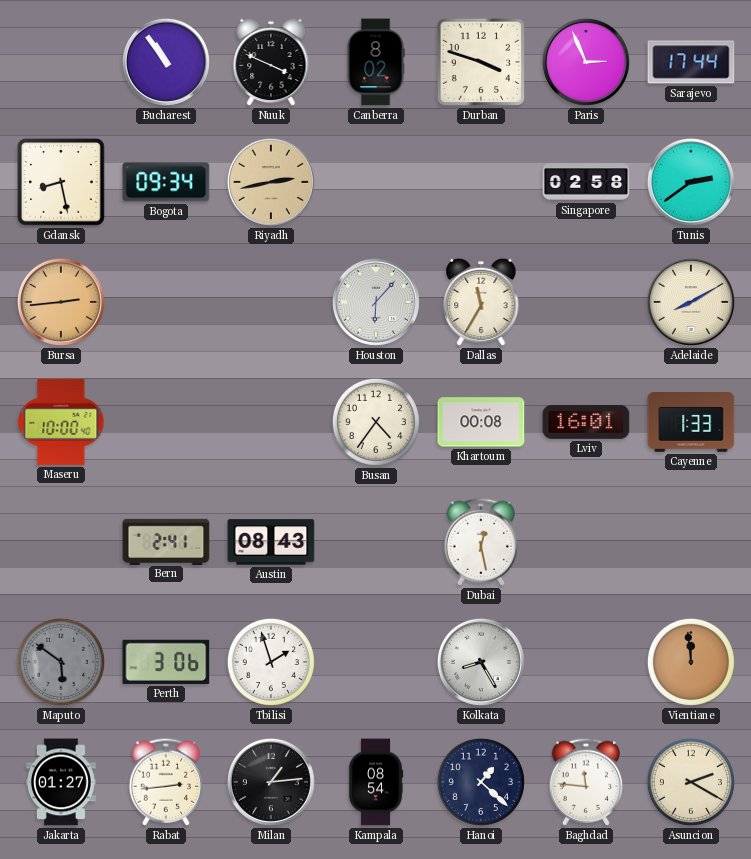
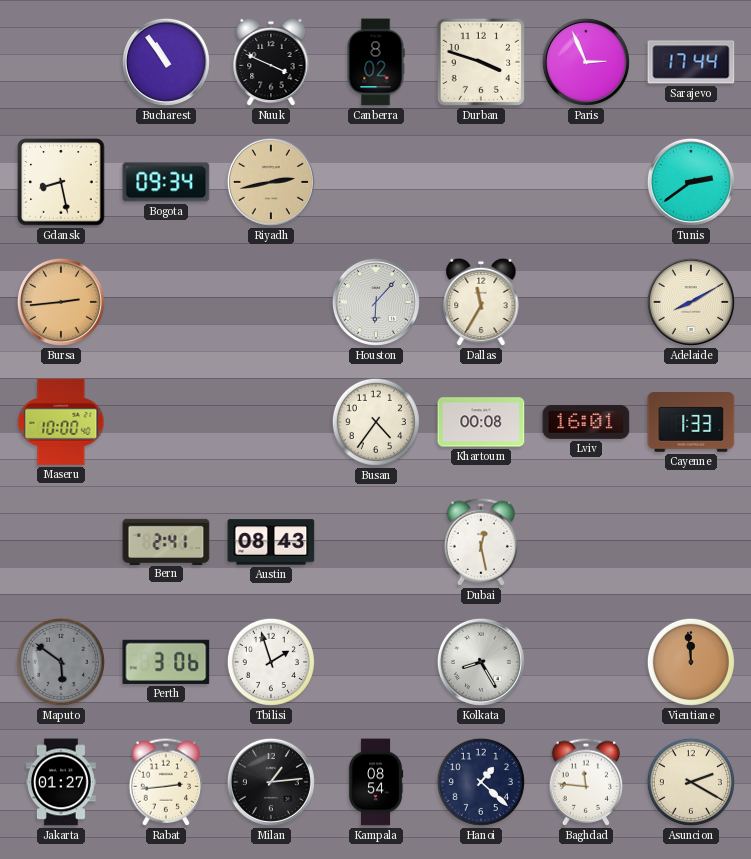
Singapore: 02:58 -> none (586, 182)
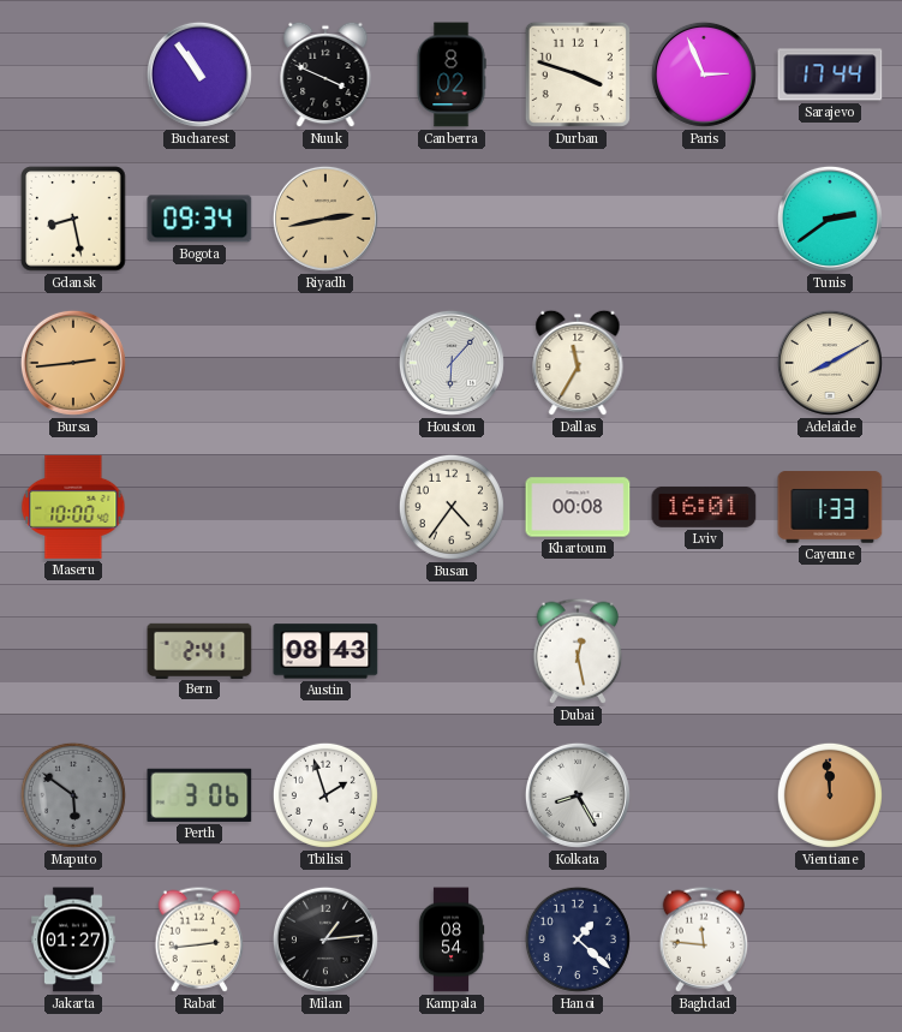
Asuncion: 2:20 -> none (691, 782)
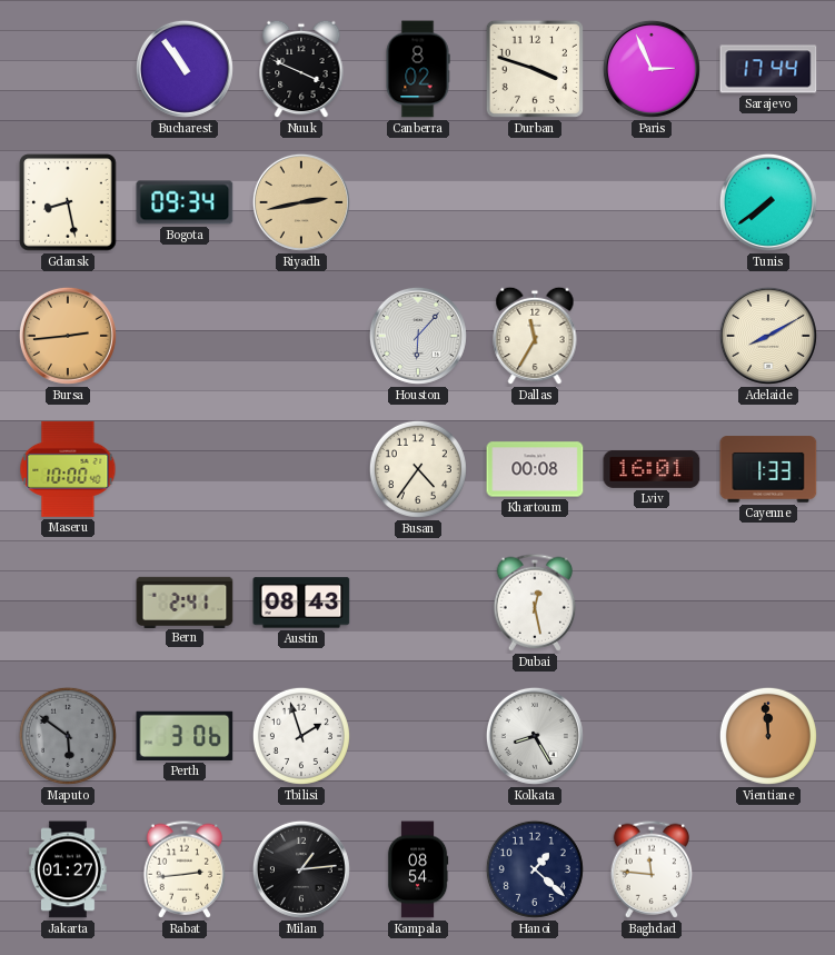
Tunis: 2:39 -> 7:39 (768, 202)
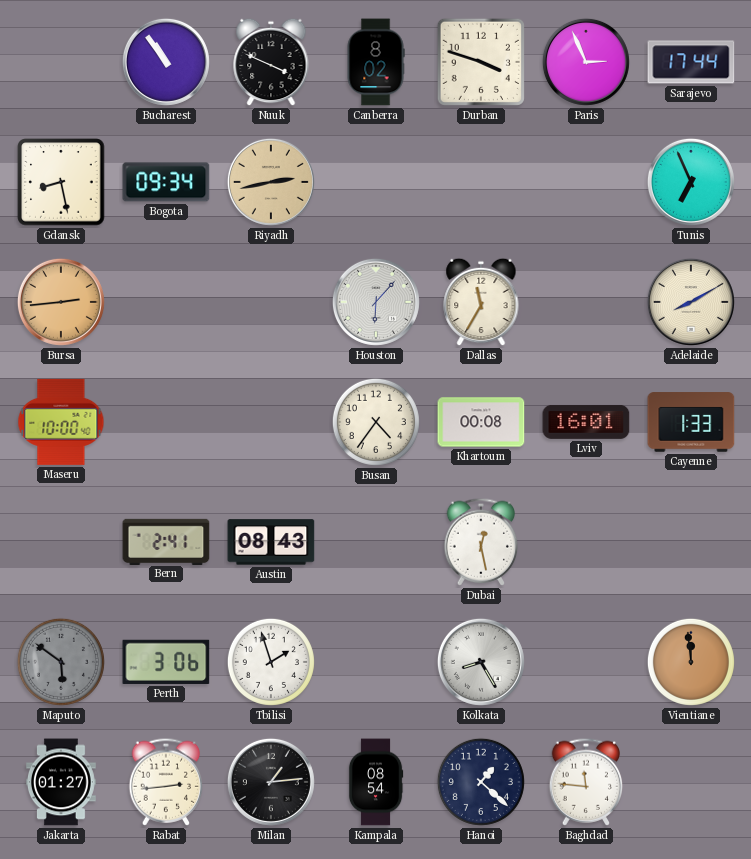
Tunis: 7:39 -> 6:56 (691, 182)
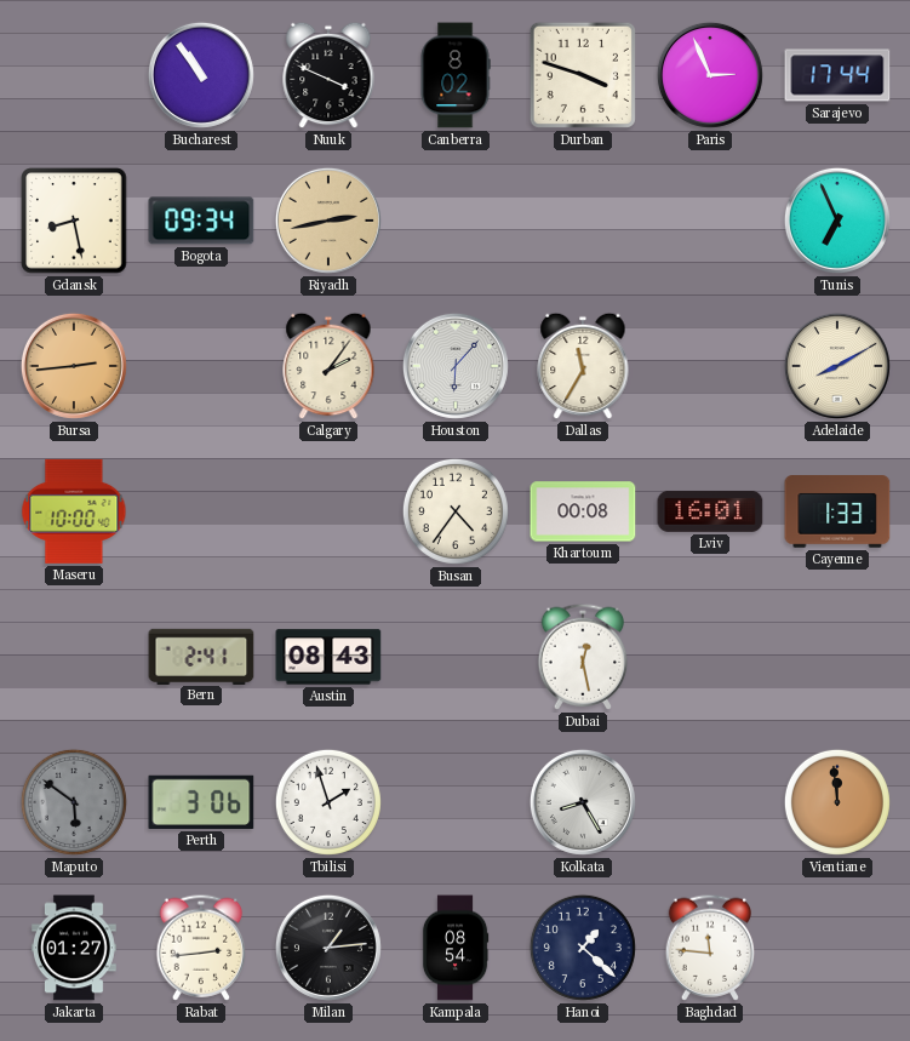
Calgary: none -> 2:06 (328, 366)
